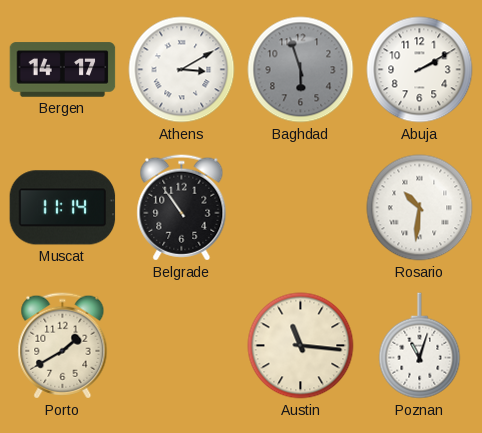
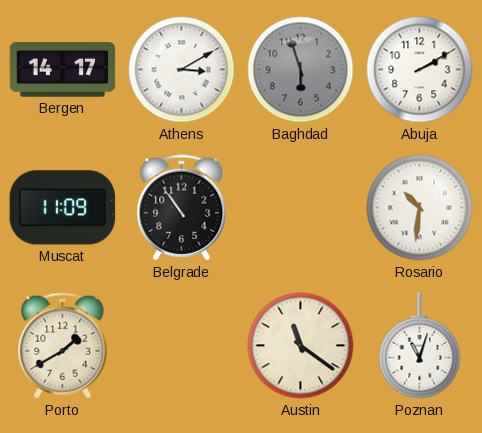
Muscat: 11:14 -> 11:09 (63, 208)
Austin: 11:16 -> 11:21 (301, 346)
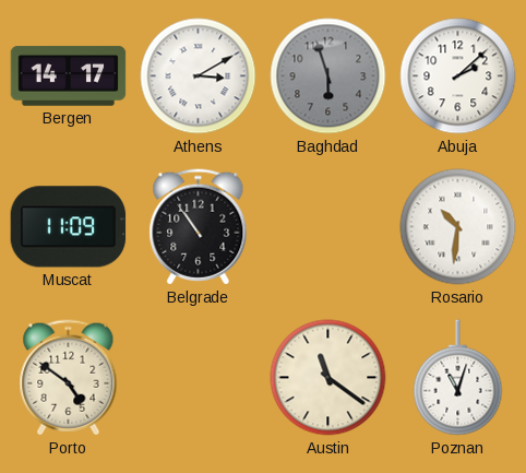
Abuja: 2:10 -> 2:08 (458, 76)
Porto: 1:40 -> 4:51 (69, 378)
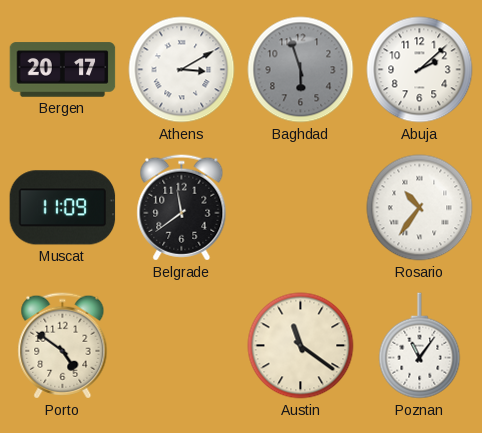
Bergen: 14:17 -> 20:17 (63, 70)
Belgrade: 10:54 -> 11:39 (182, 208)
Rosario: 10:31 -> 10:36 (420, 208)
Poznan: 11:03 -> 11:06 (420, 346)
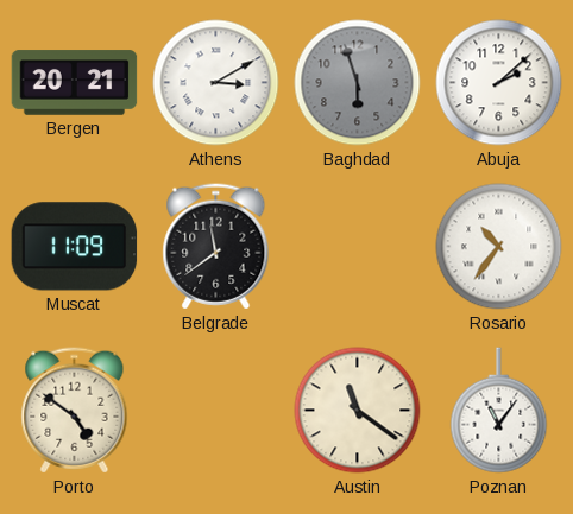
Bergen: 20:17 -> 20:21 (75, 83)
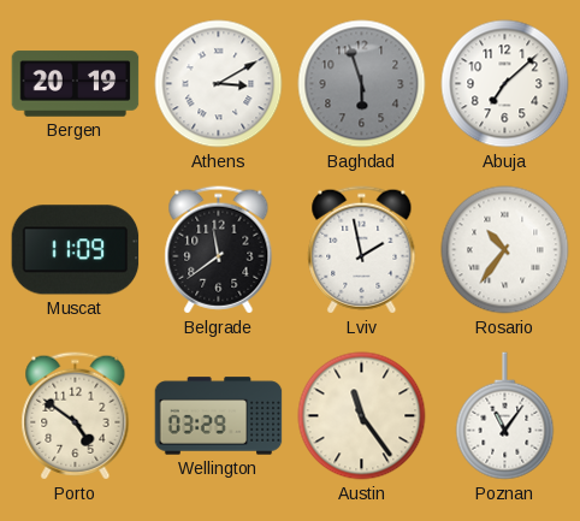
Bergen: 20:21 -> 20:19 (76, 84)
Abuja: 2:08 -> 7:08 (505, 84)
Lviv: none -> 1:58 (362, 250)
Wellington: none -> 03:29 (219, 416)
Austin: 11:21 -> 11:24 (362, 416)
